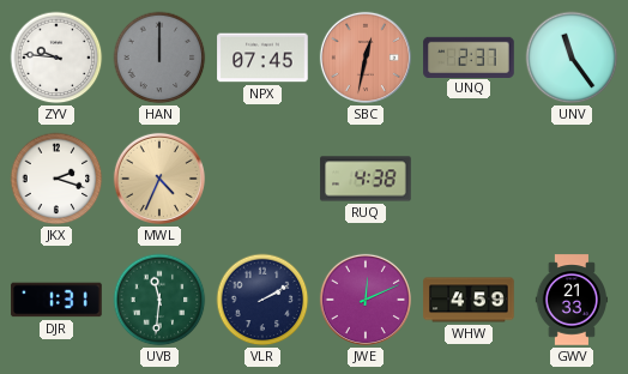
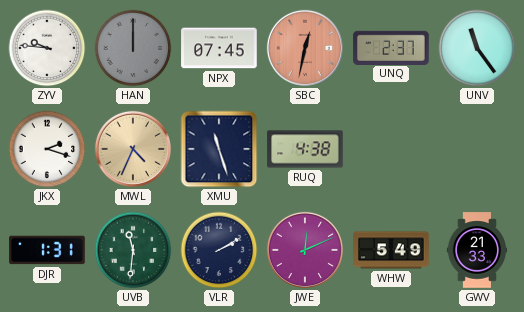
XMU: none -> 11:27 (219, 149)
WHW: 4:59 -> 5:49 (391, 250)
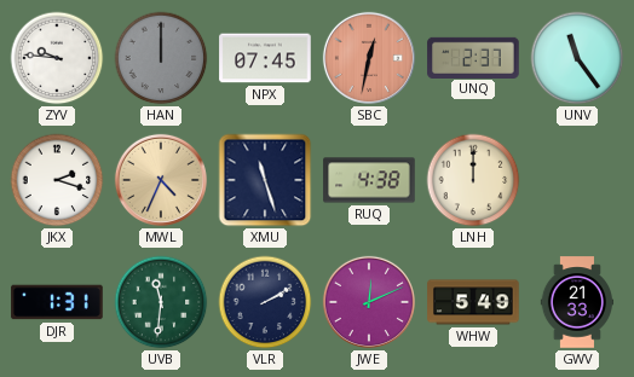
LNH: none -> 12:00 (473, 180)
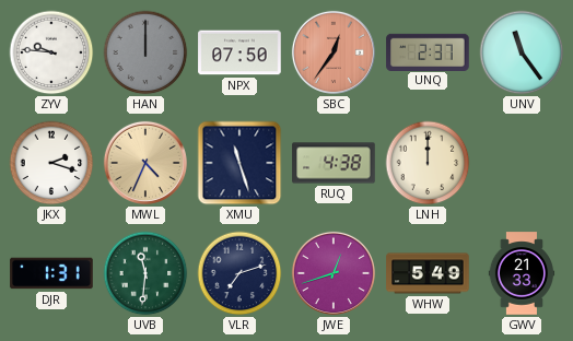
NPX: 07:45 -> 07:50 (239, 52)
SBC: 12:32 -> 12:36 (334, 52)
VLR: 2:10 -> 7:12 (239, 273)
JWE: 12:11 -> 12:42 (334, 273)
